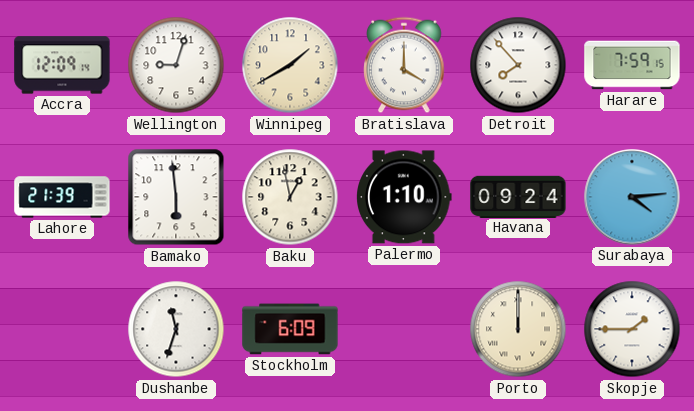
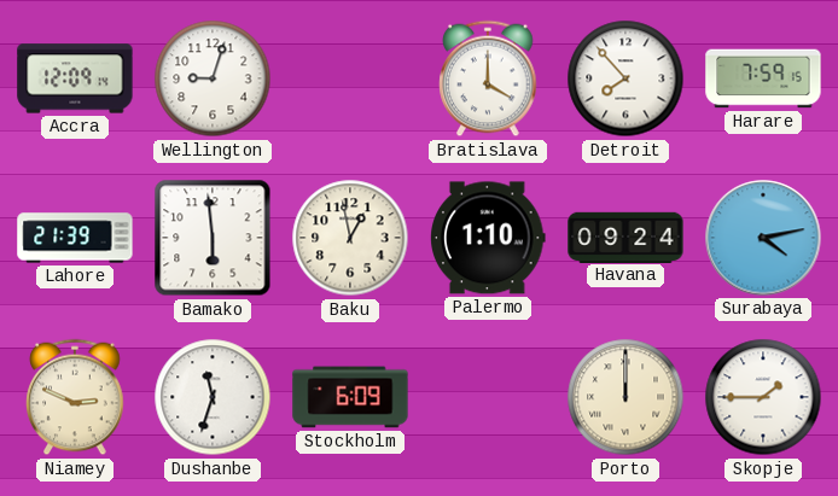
Winnipeg: 1:40 -> none (290, 65)
Surabaya: 4:14 -> 4:13 (763, 238)
Niamey: none -> 2:49 (75, 397)
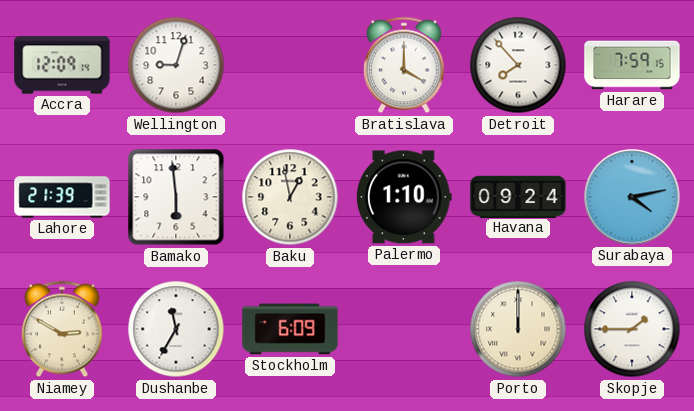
Niamey: 2:49 -> 2:50 (62, 329)
Dushanbe: 11:33 -> 11:35 (176, 329)
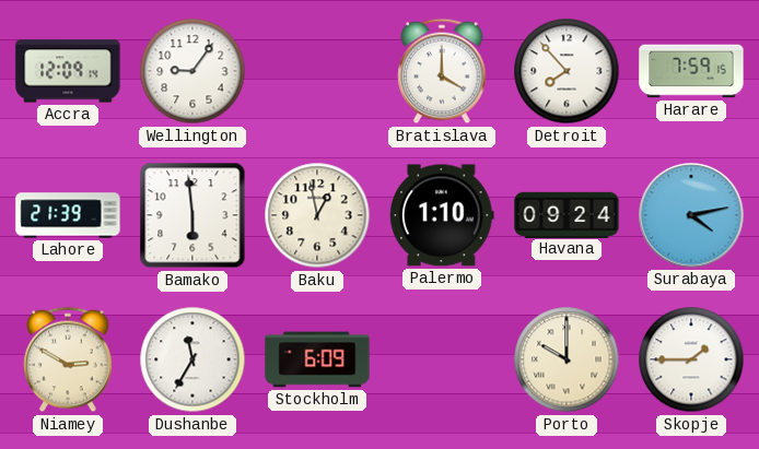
Wellington: 9:03 -> 9:06 (192, 71)
Porto: 12:00 -> 10:00 (567, 359)
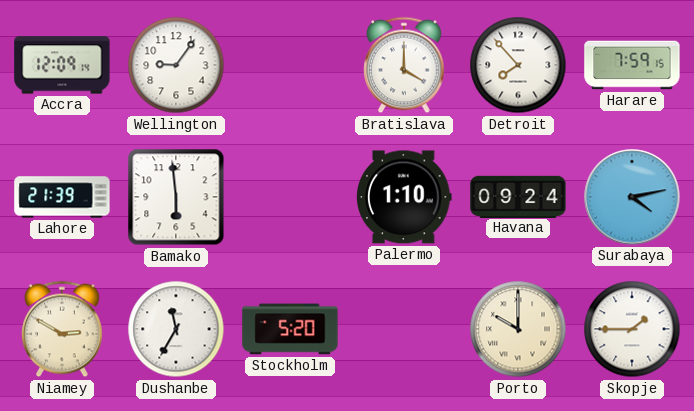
Baku: 12:58 -> none (317, 215)
Stockholm: 6:09 -> 5:20 (290, 329)
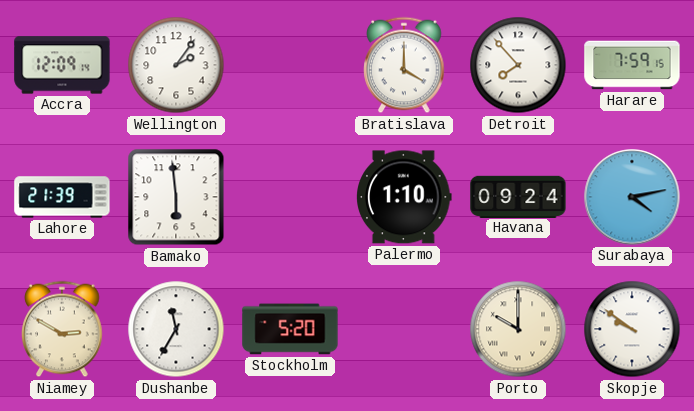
Wellington: 9:06 -> 2:06 (176, 65)
Skopje: 1:45 -> 9:51 (632, 329)
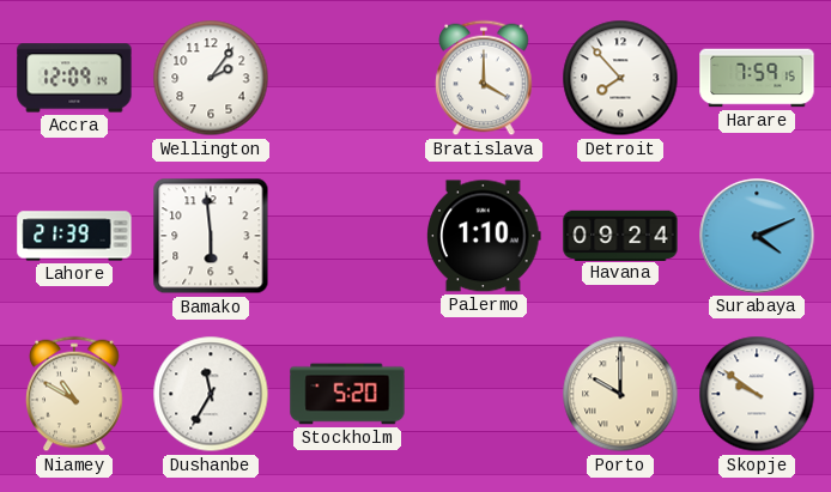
Surabaya: 4:13 -> 4:11 (757, 236)
Niamey: 2:50 -> 10:50 (74, 394)
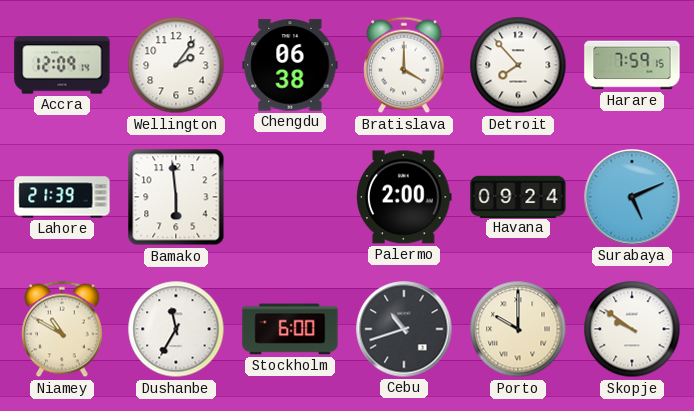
Chengdu: none -> 06:38 (290, 65)
Palermo: 1:10 -> 2:00 (404, 197)
Surabaya: 4:11 -> 5:11 (632, 197)
Stockholm: 5:20 -> 6:00 (290, 329)
Cebu: none -> 10:42 (404, 329)
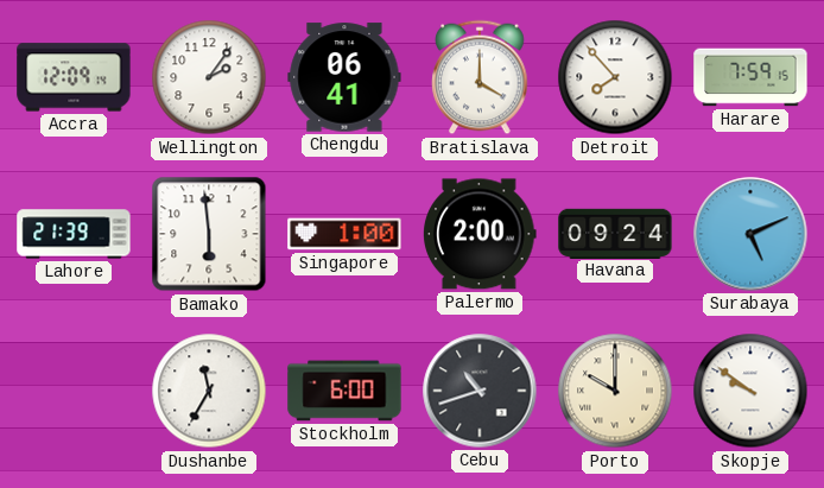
Chengdu: 06:38 -> 06:41 (344, 77)
Singapore: none -> 1:00 (344, 234)
Niamey: 10:50 -> none (62, 329)
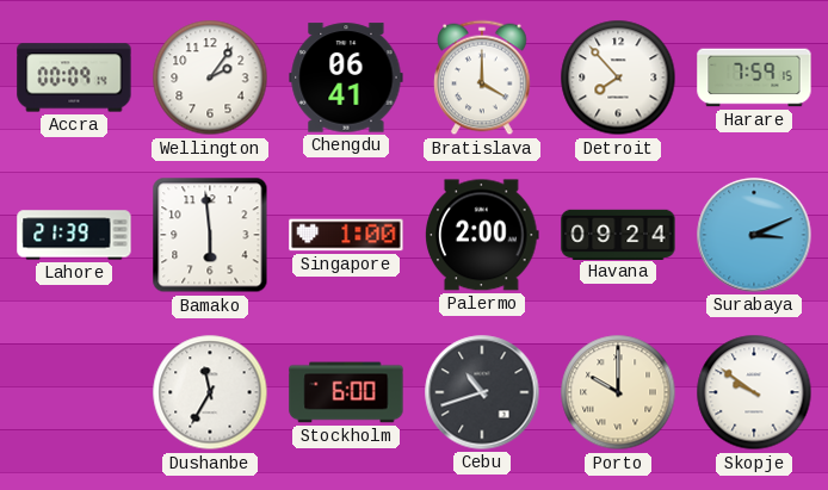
Accra: 12:09 -> 00:09 (74, 77)
Surabaya: 5:11 -> 3:11 (754, 235)
